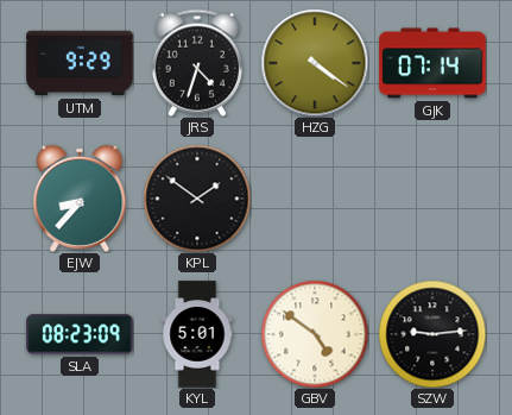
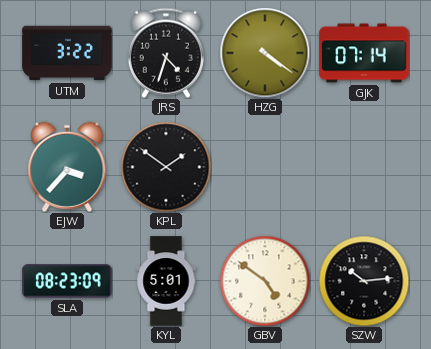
UTM: 9:29 -> 3:22 (67, 53)
EJW: 8:37 -> 3:37 (67, 167)
SZW: 9:14 -> 10:14 (364, 281)
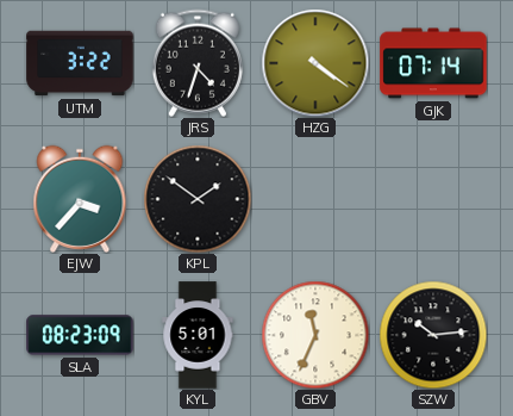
GBV: 4:51 -> 11:34 (315, 335)
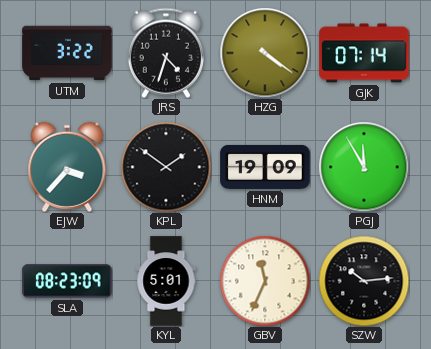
HNM: none -> 19:09 (265, 167)
PGJ: none -> 11:55 (364, 167)
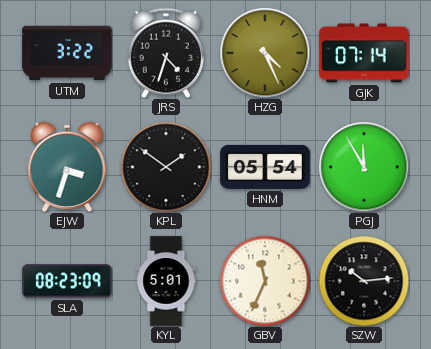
HZG: 4:21 -> 4:26 (265, 53)
EJW: 3:37 -> 3:33 (67, 167)
HNM: 19:09 -> 05:54 (265, 167)
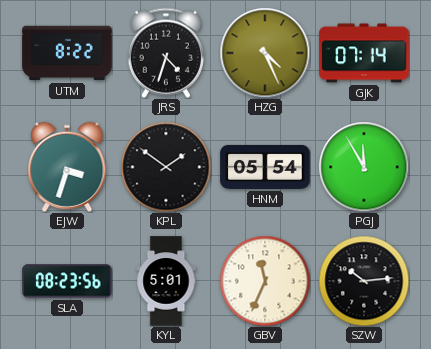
UTM: 3:22 -> 8:22 (67, 53)
SLA: 08:23:09 -> 08:23:56 (67, 281)
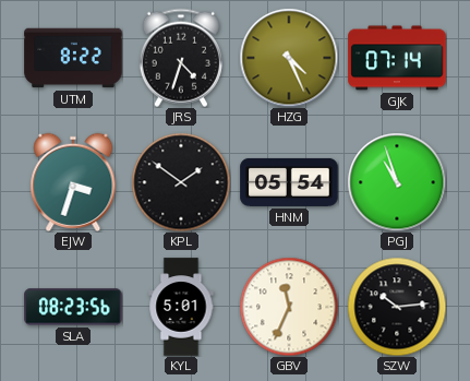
PGJ: 11:55 -> 10:57 (397, 182)
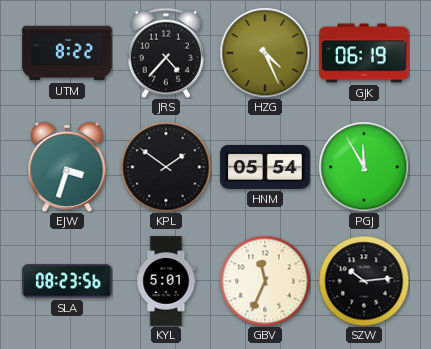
JRS: 4:33 -> 4:37 (166, 53)
GJK: 07:14 -> 06:19 (364, 53)
PGJ: 10:57 -> 11:55 (364, 167)
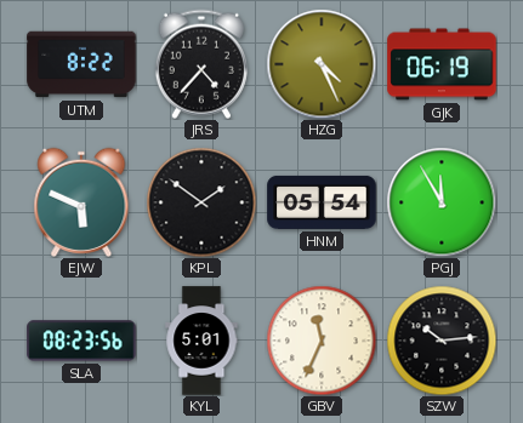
EJW: 3:33 -> 5:49 (81, 202)
